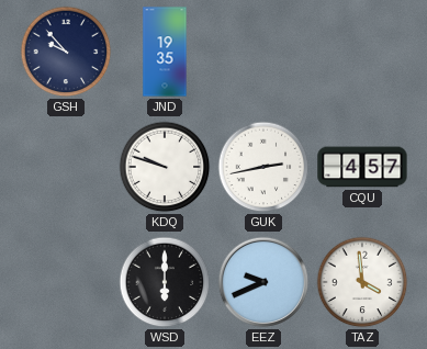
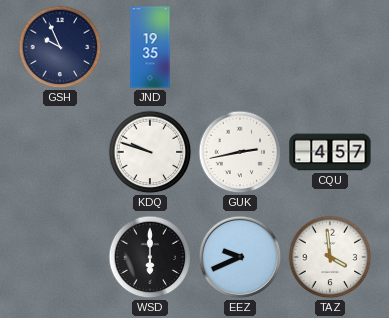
GSH: 9:53 -> 9:56 (60, 47)
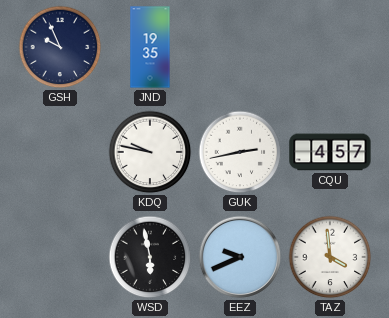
KDQ: 9:48 -> 9:47 (150, 152)
WSD: 6:00 -> 5:58 (150, 257)
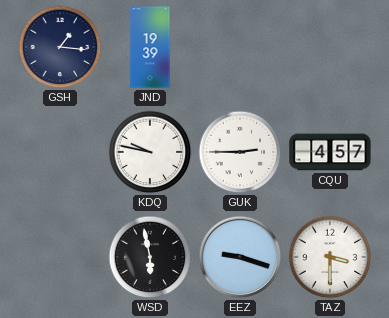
GSH: 9:56 -> 1:16 (60, 47)
JND: 19:35 -> 19:39 (150, 47)
GUK: 2:43 -> 2:45 (240, 152)
EEZ: 9:41 -> 9:18 (240, 257)
TAZ: 3:59 -> 3:30 (330, 257)
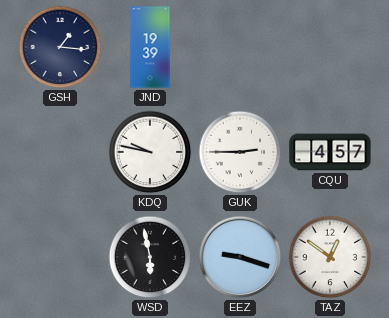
TAZ: 3:30 -> 12:51 (330, 257)
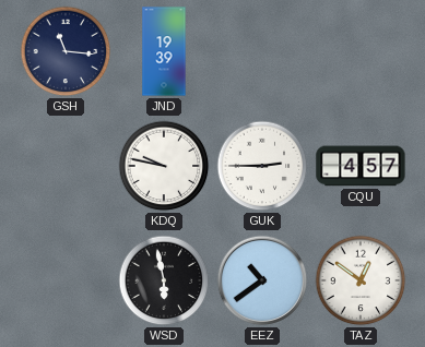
GSH: 1:16 -> 11:16 (66, 51)
EEZ: 9:18 -> 10:39 (262, 280)
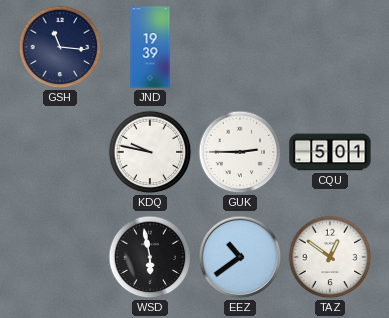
CQU: 4:57 -> 5:01 (330, 152)
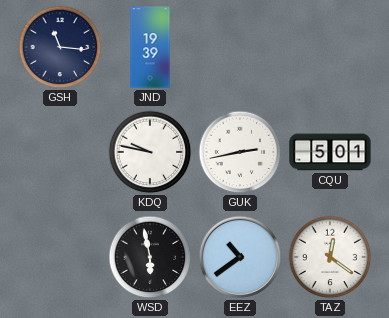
GUK: 2:45 -> 2:43 (240, 152)
TAZ: 12:51 -> 12:21 (330, 257)
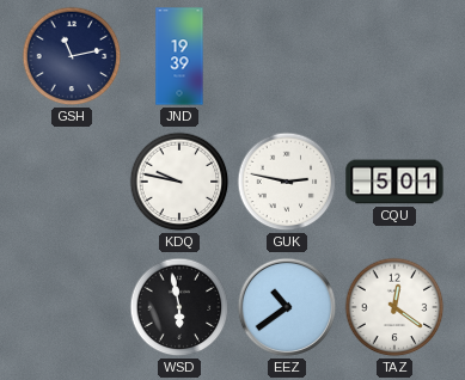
GSH: 11:16 -> 11:13 (72, 56)
GUK: 2:43 -> 2:47 (287, 182)
